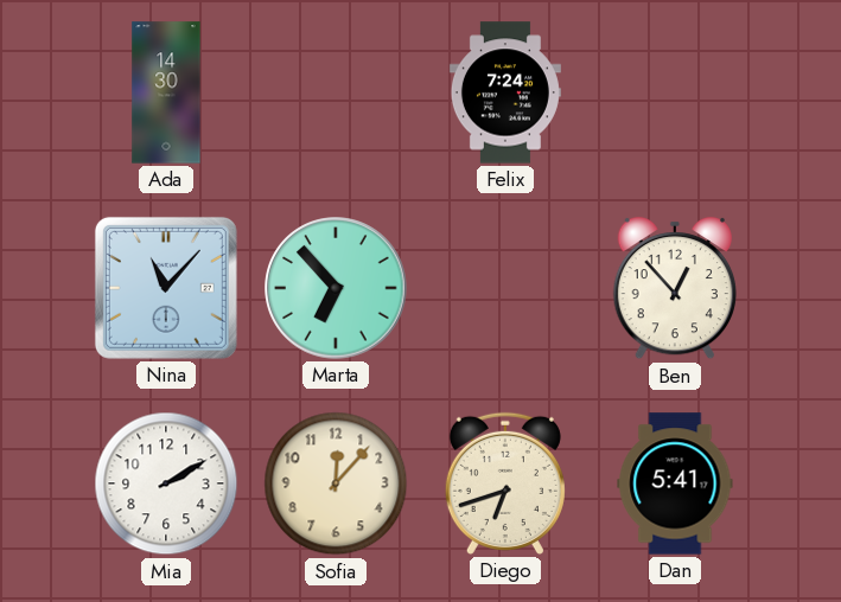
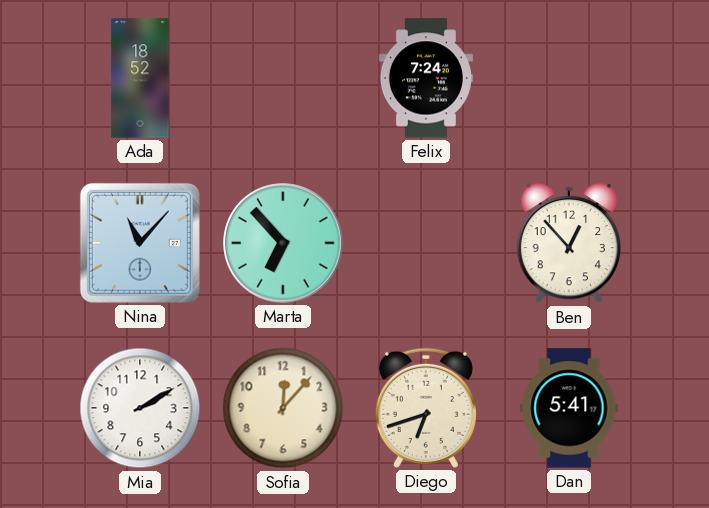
Ada: 14:30 -> 18:52 (140, 78)
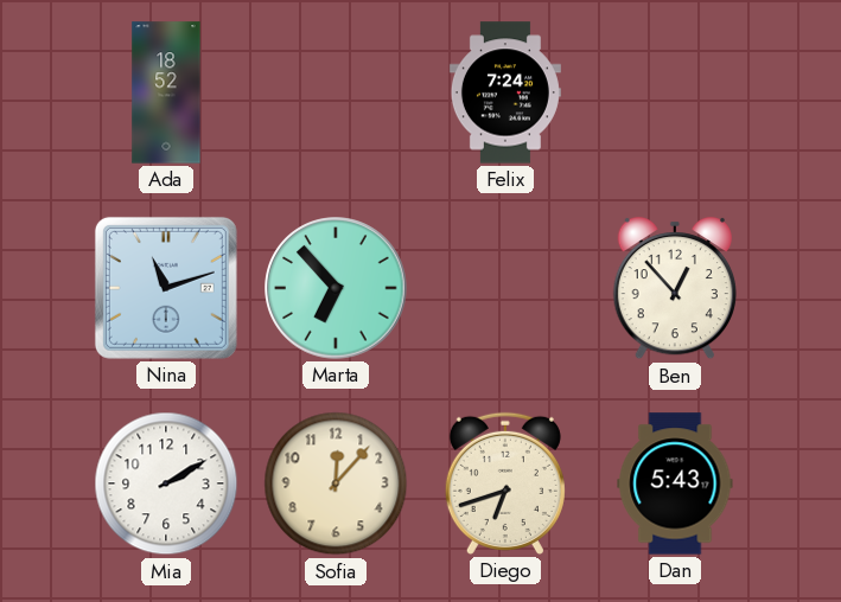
Nina: 11:07 -> 11:12 (166, 288)
Dan: 5:41 -> 5:43 (675, 483)
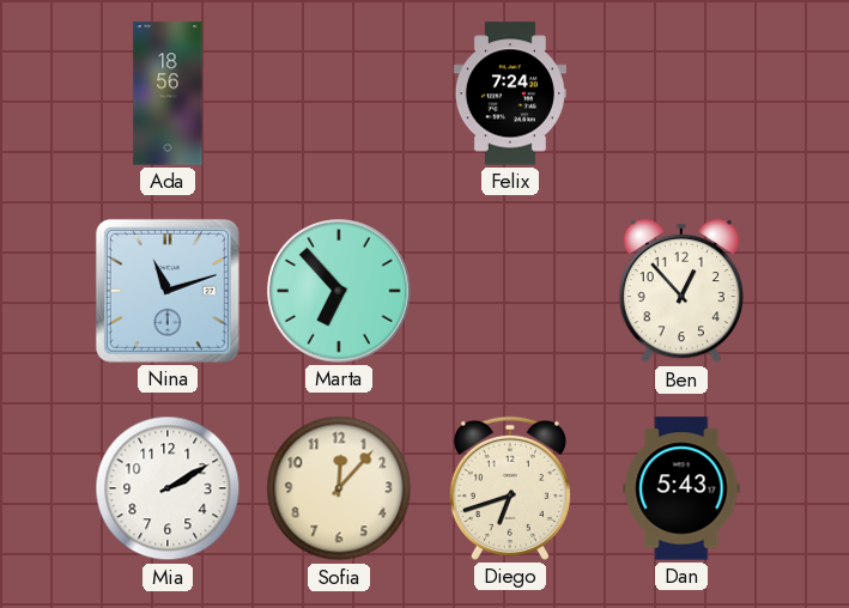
Ada: 18:52 -> 18:56 (168, 93)
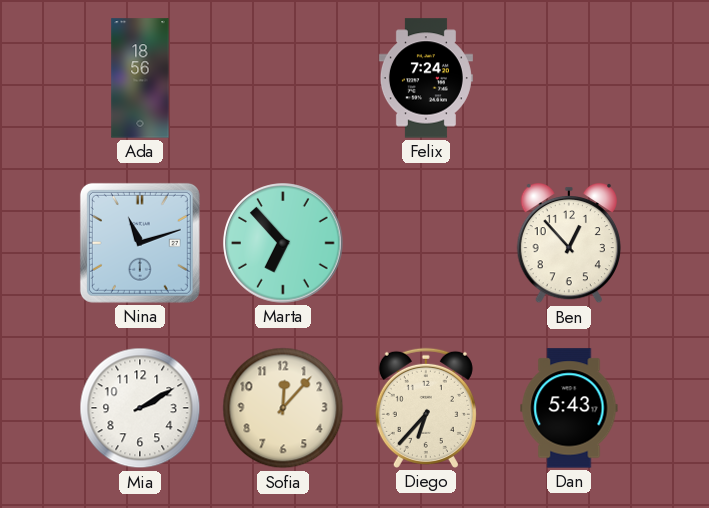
Diego: 6:42 -> 6:37 (426, 408)
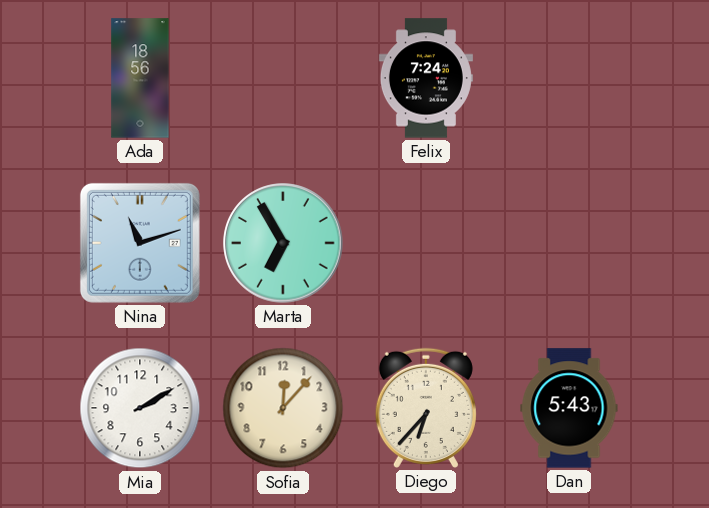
Marta: 6:53 -> 6:55 (283, 243)
Ben: 12:53 -> none (568, 243)
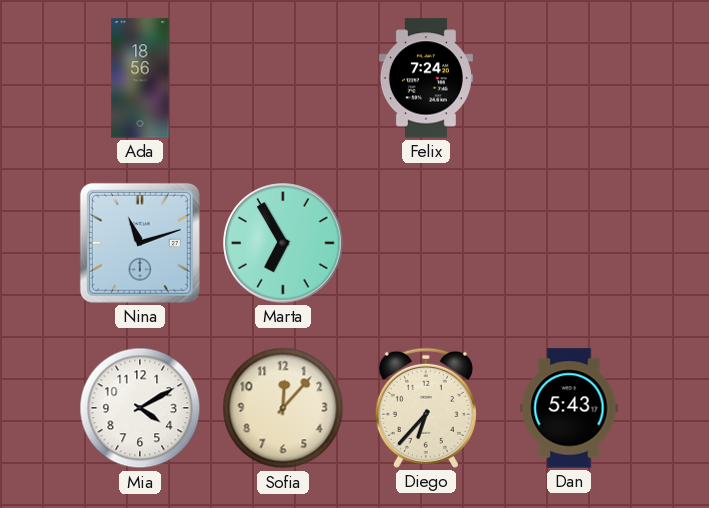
Mia: 2:10 -> 4:10 (140, 408)
